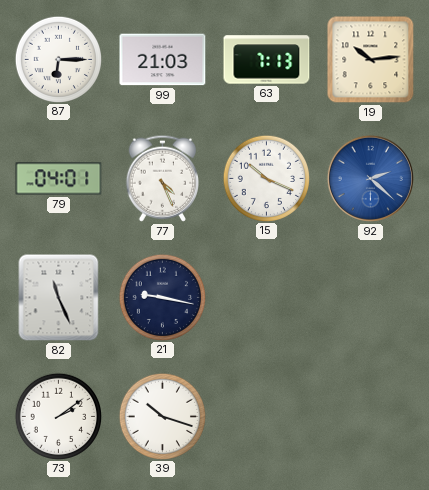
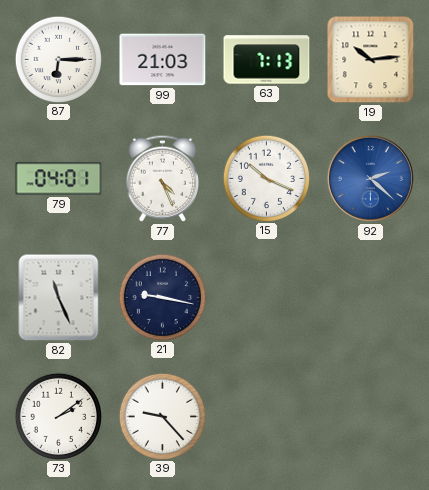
39: 10:18 -> 9:23 (162, 416)
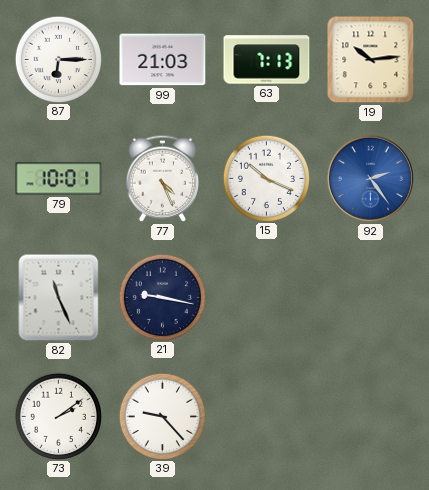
79: 04:01 -> 10:01 (59, 179)
92: 2:22 -> 2:24 (370, 178)
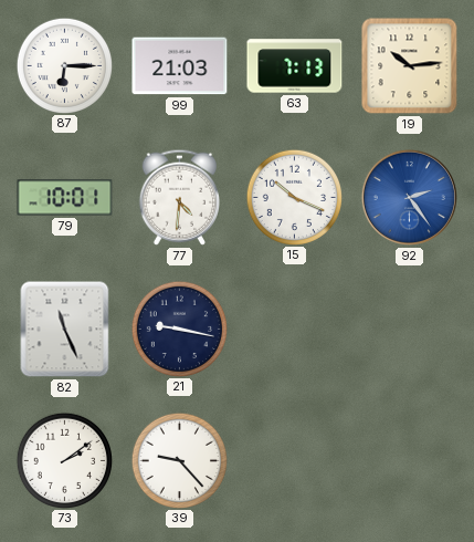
77: 4:26 -> 4:31 (179, 197)
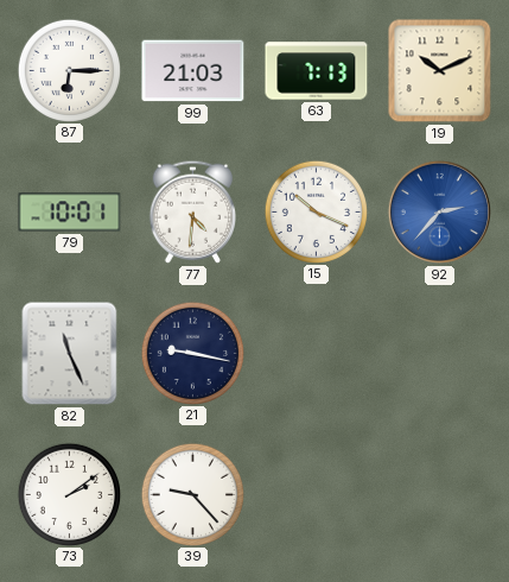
19: 10:14 -> 10:11 (440, 71)
92: 2:24 -> 2:37 (439, 211)
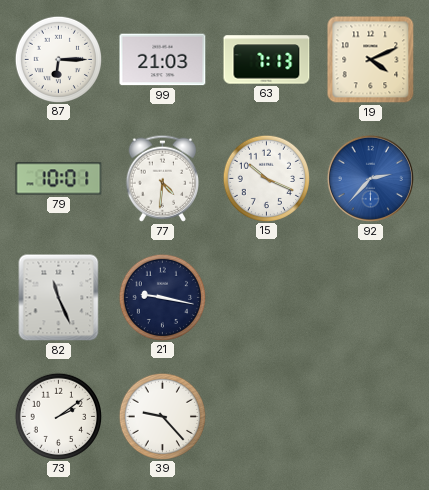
19: 10:11 -> 4:11 (371, 60)
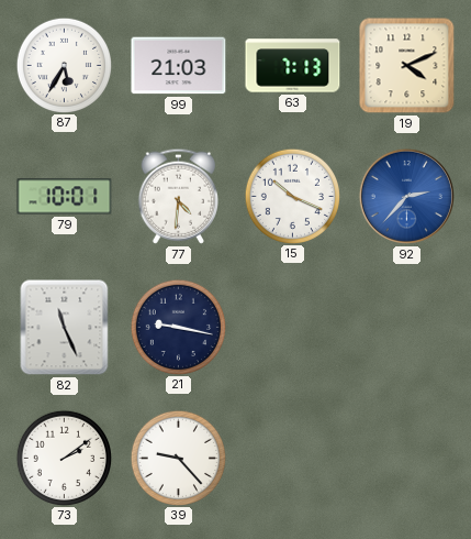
87: 6:15 -> 5:35 (64, 65)
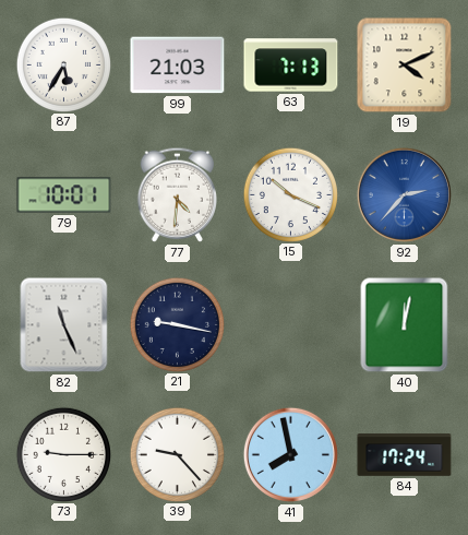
40: none -> 12:02 (405, 325)
73: 2:09 -> 9:15 (63, 454)
41: none -> 7:58 (290, 454)
84: none -> 17:24 (405, 455)
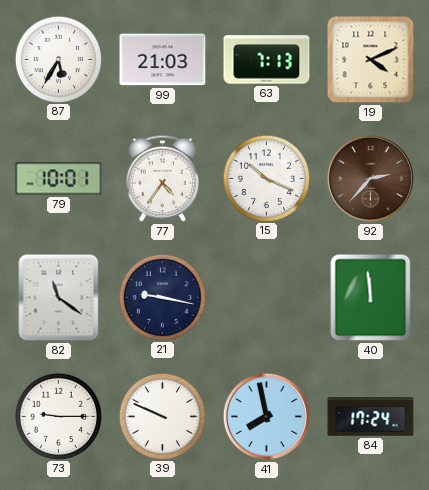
77: 4:31 -> 4:36 (162, 178)
92 dial: blue -> brown (370, 178)
82: 11:26 -> 11:21 (59, 298)
40: 12:02 -> 11:59 (371, 298)
39: 9:23 -> 9:49 (162, 416)
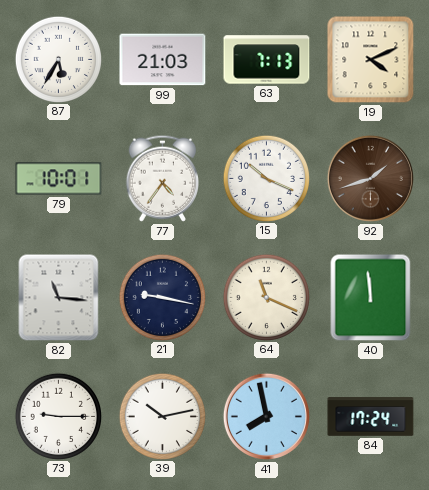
92: 2:37 -> 1:42 (370, 178)
82: 11:21 -> 11:16 (59, 298)
64: none -> 11:19 (266, 297)
39: 9:49 -> 10:13 (162, 416)
